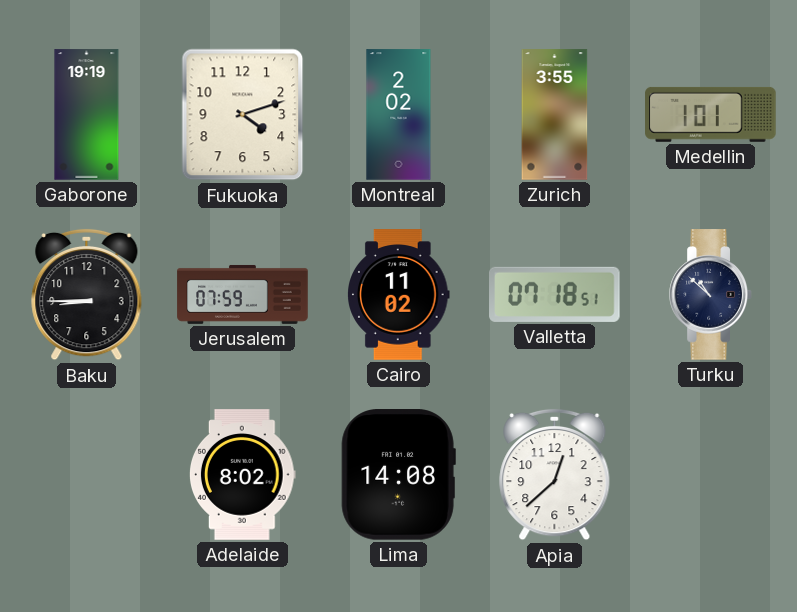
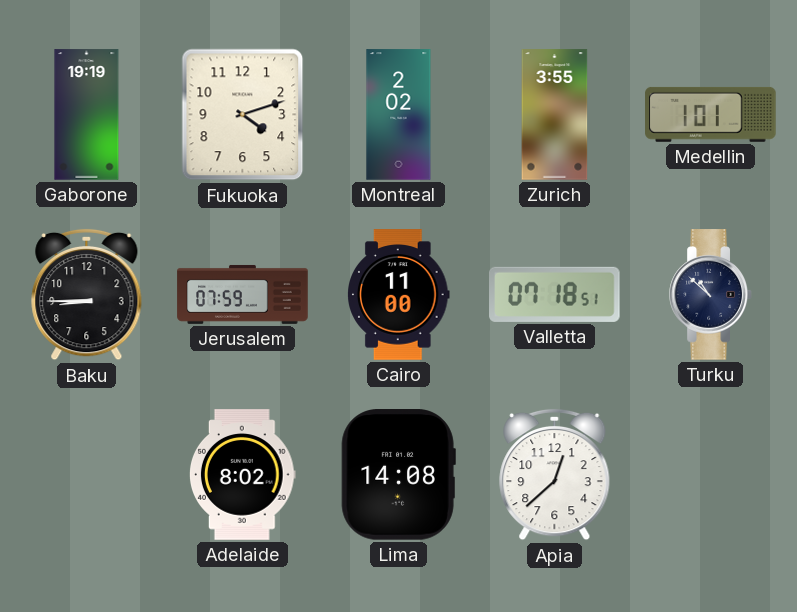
Cairo: 11:02 -> 11:00 (399, 295)
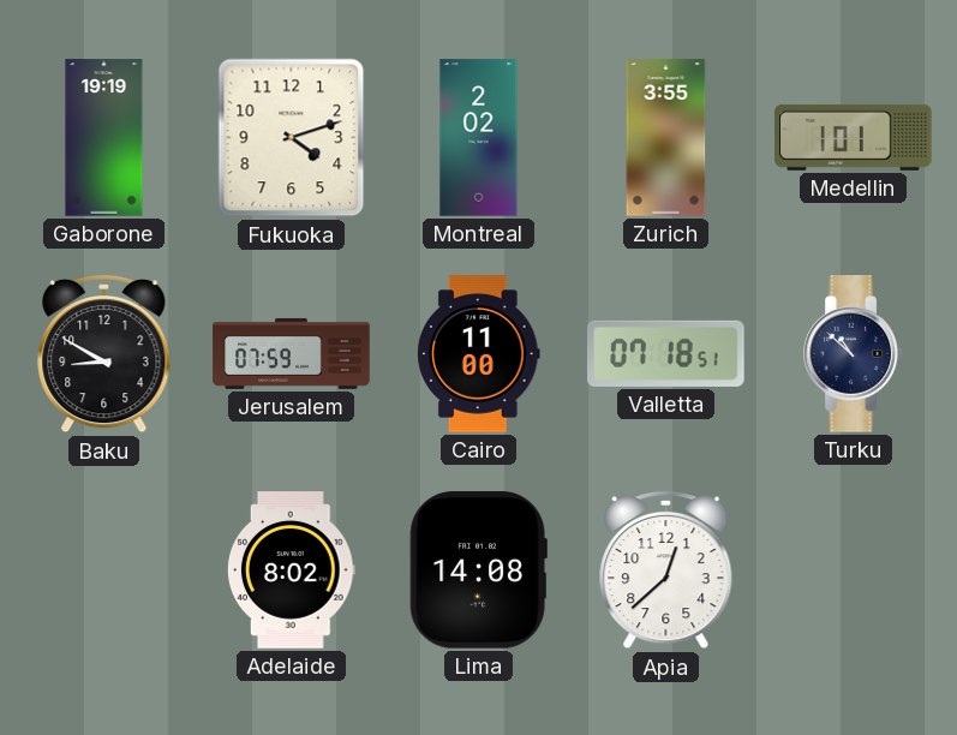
Baku: 8:45 -> 8:50 (104, 354)
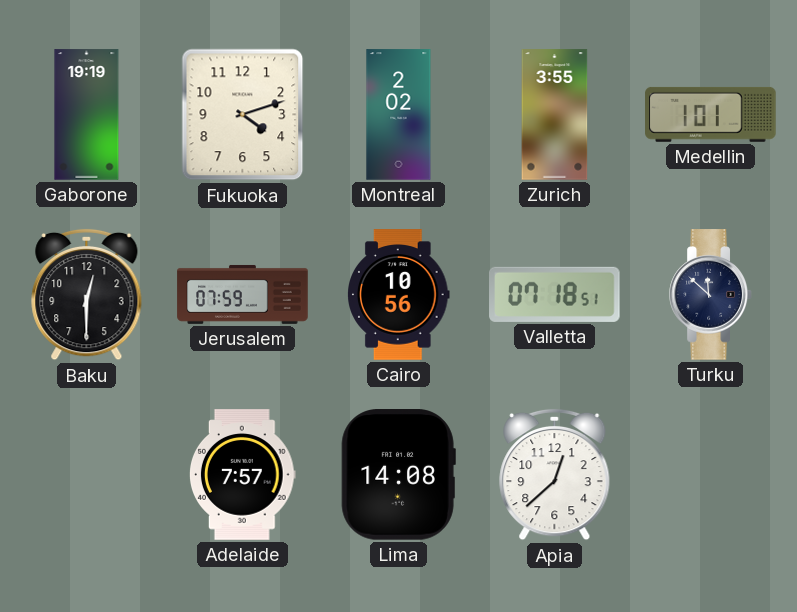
Baku: 8:50 -> 12:30 (87, 295)
Cairo: 11:00 -> 10:56 (399, 295)
Turku: 10:52 -> 11:52 (711, 295)
Adelaide: 8:02 -> 7:57 (243, 475)
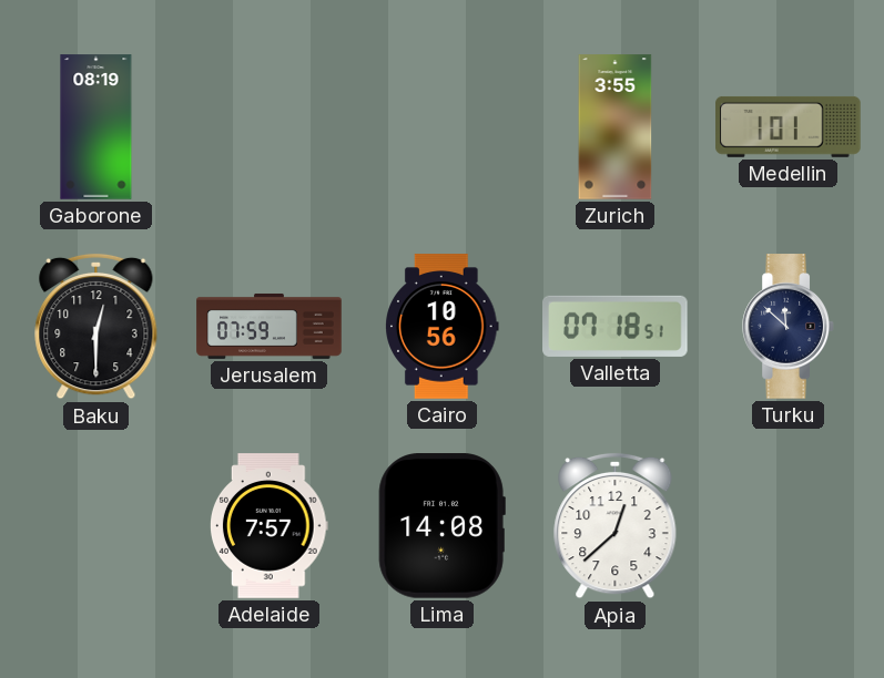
Gaborone: 19:19 -> 08:19 (96, 127)
Fukuoka: 4:12 -> none (243, 115)
Montreal: 2:02 -> none (399, 115)
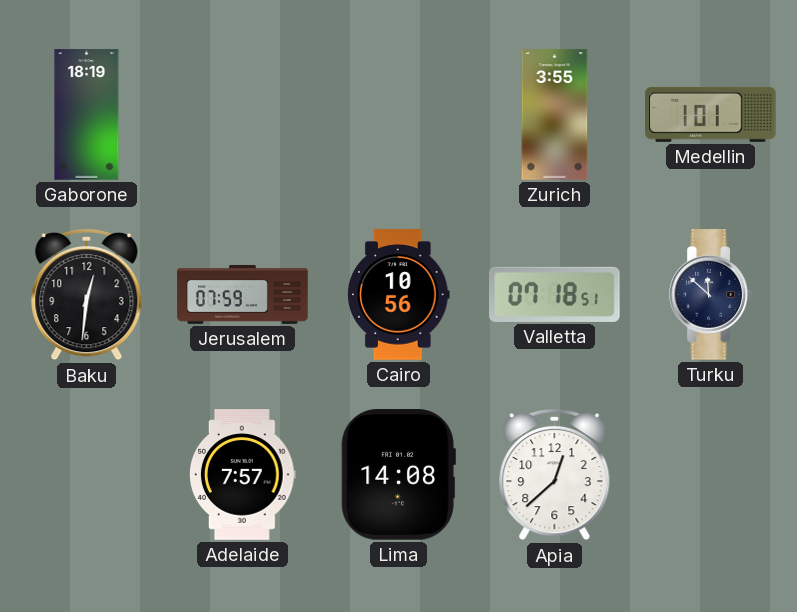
Gaborone: 08:19 -> 18:19 (87, 115)
Baku: 12:30 -> 12:31 (87, 295)
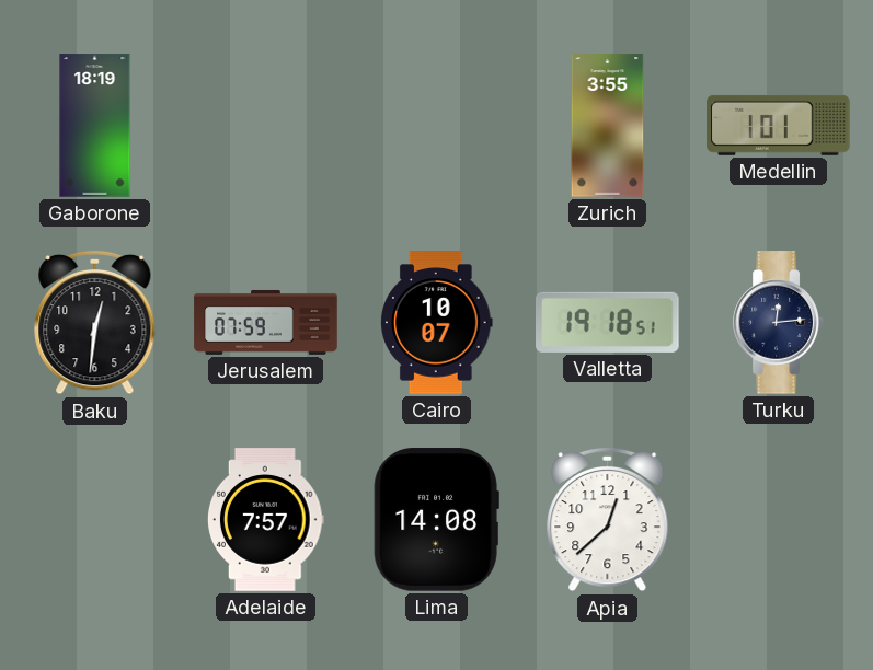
Cairo: 10:56 -> 10:07 (437, 323)
Valletta: 07:18 -> 19:18 (608, 322)
Turku: 11:52 -> 12:14 (779, 323)
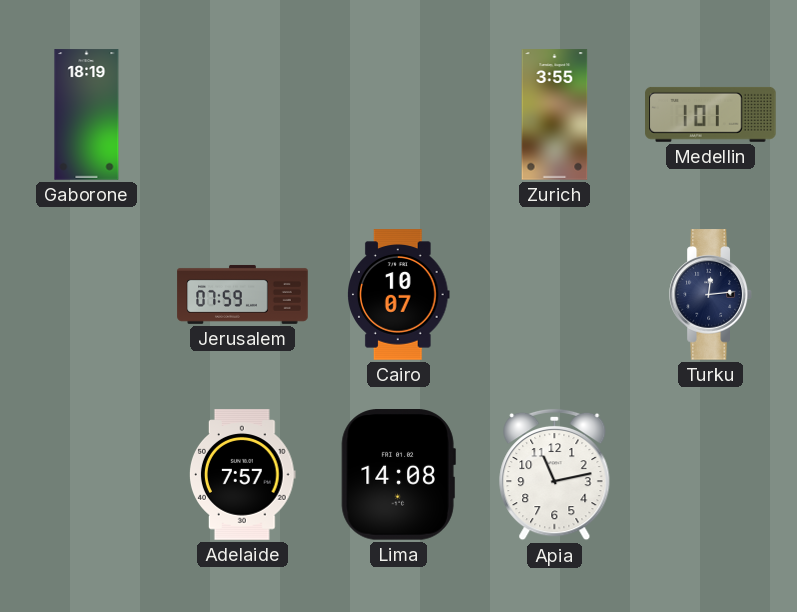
Baku: 12:31 -> none (95, 323)
Valletta: 19:18 -> none (608, 322)
Apia: 12:38 -> 11:13 (555, 475)
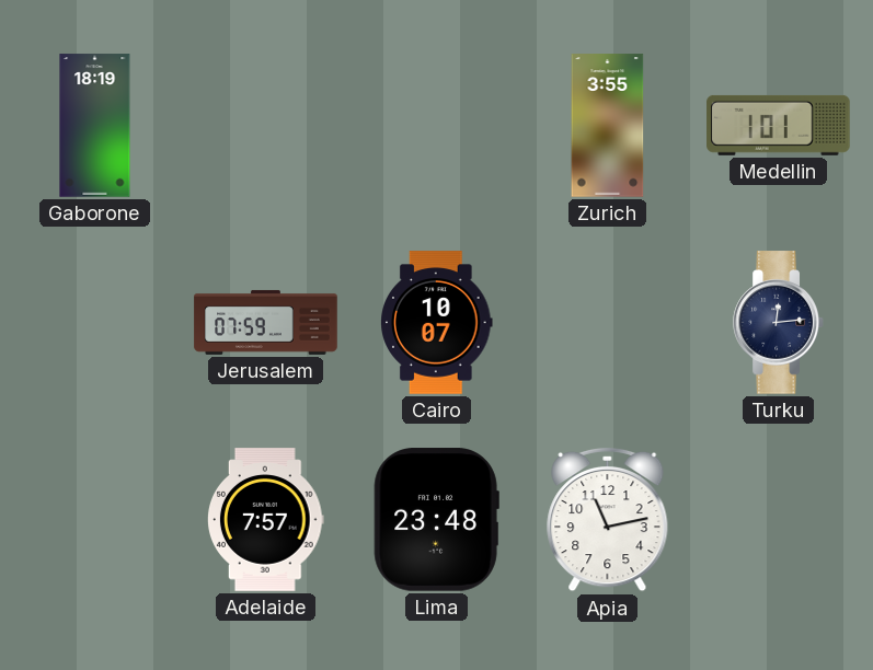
Lima: 14:08 -> 23:48 (436, 520)
